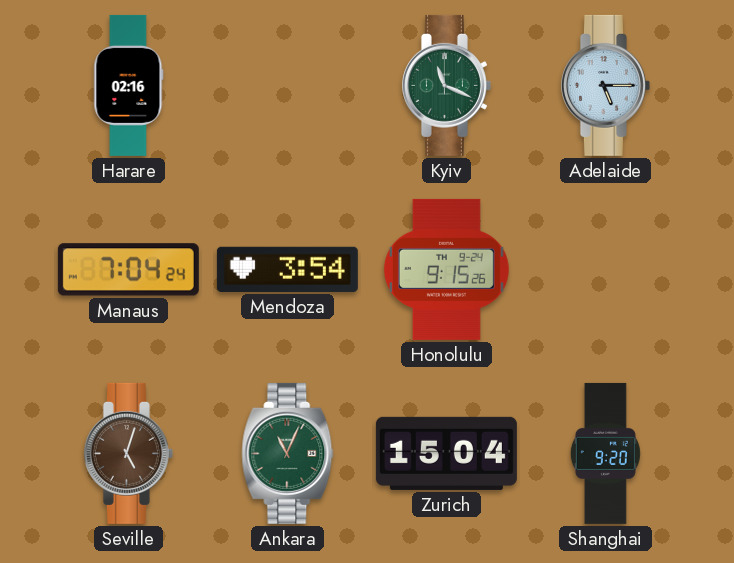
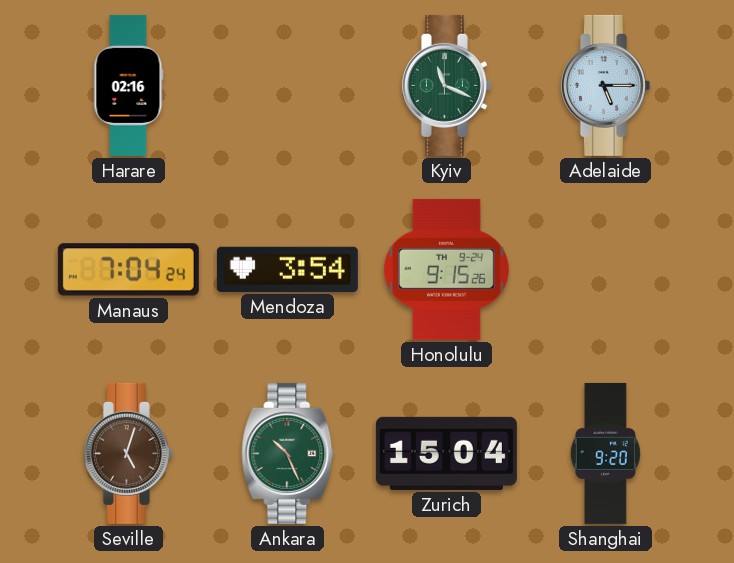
Ankara: 11:04 -> 10:26 (288, 453)
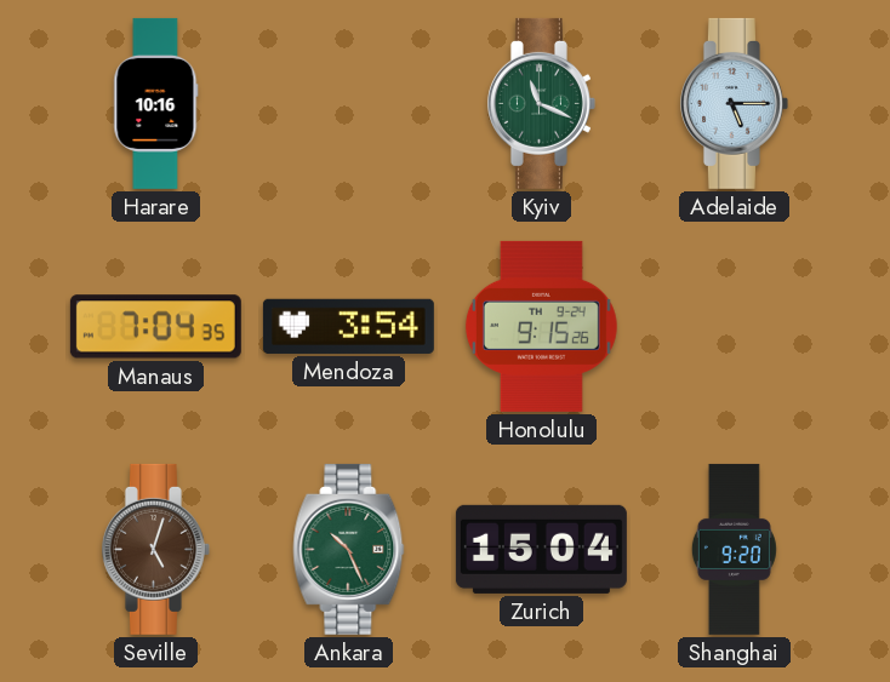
Harare: 02:16 -> 10:16 (156, 103)
Manaus: 7:04:24 -> 7:04:35 (155, 327)
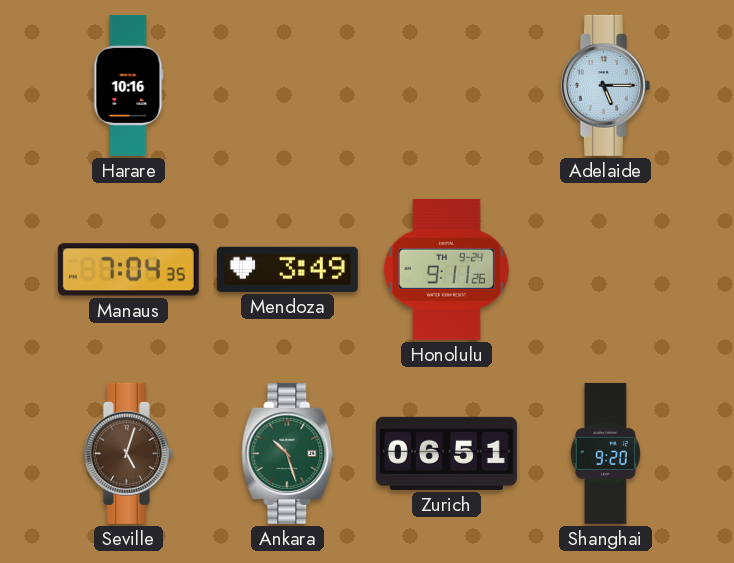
Kyiv: 11:19 -> none (541, 103)
Mendoza: 3:54 -> 3:49 (287, 269)
Honolulu: 9:15 -> 9:11 (446, 269)
Ankara: 10:26 -> 10:27 (288, 453)
Zurich: 15:04 -> 06:51 (446, 453)
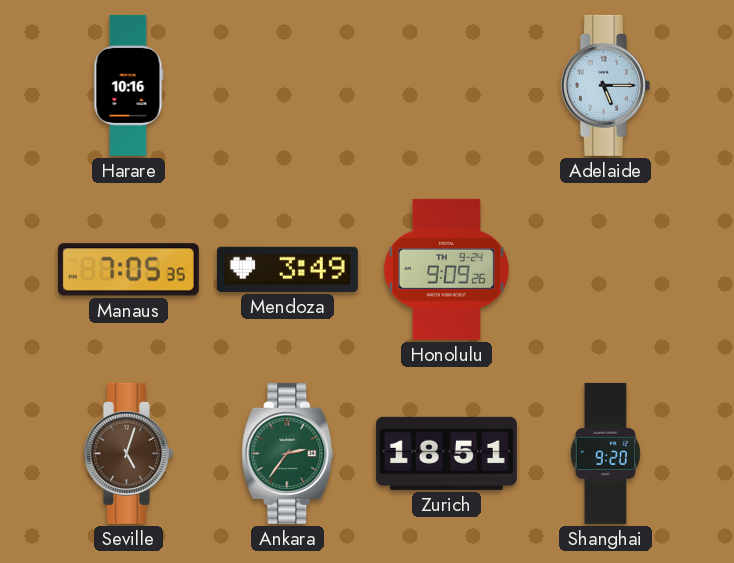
Manaus: 7:04 -> 7:05 (128, 270)
Honolulu: 9:11 -> 9:09 (446, 269)
Ankara: 10:27 -> 2:36 (288, 453)
Zurich: 06:51 -> 18:51 (446, 453)
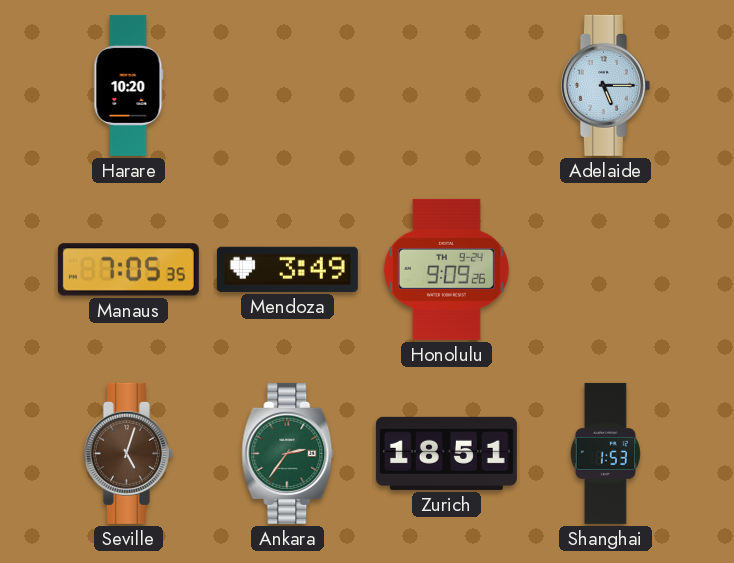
Harare: 10:16 -> 10:20 (129, 85)
Shanghai: 9:20 -> 1:53 (605, 453)
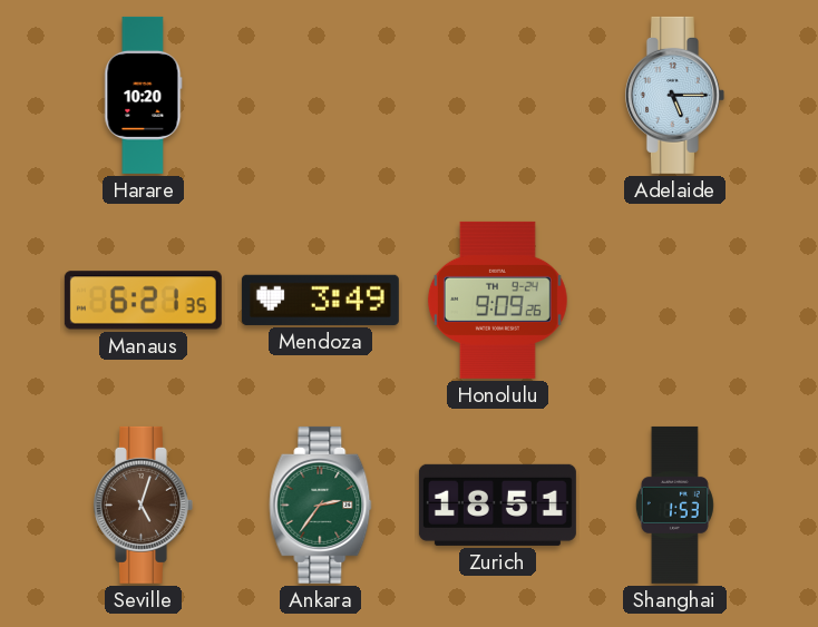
Manaus: 7:05 -> 6:21 (143, 301)
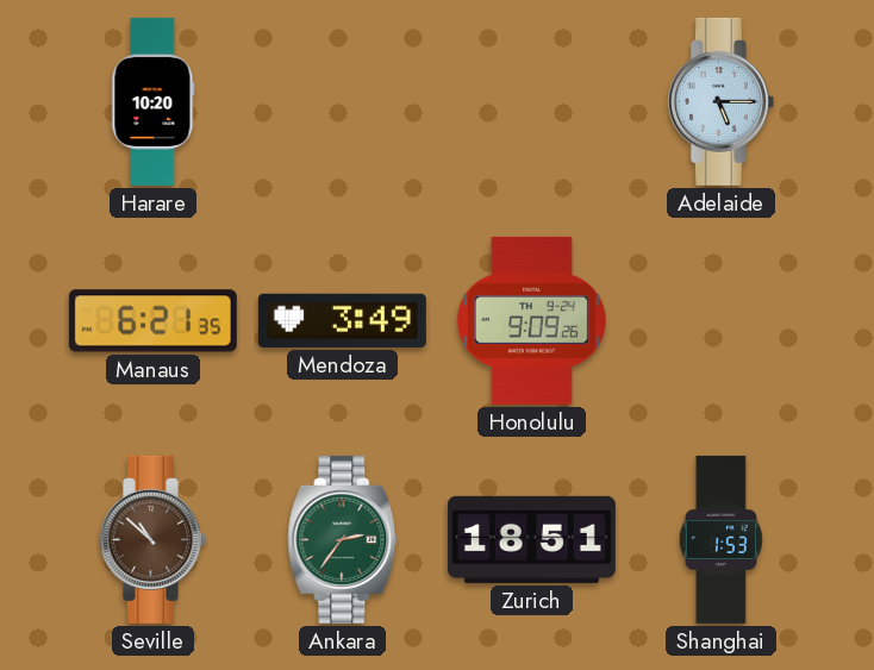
Seville: 5:03 -> 10:52 (152, 539)
